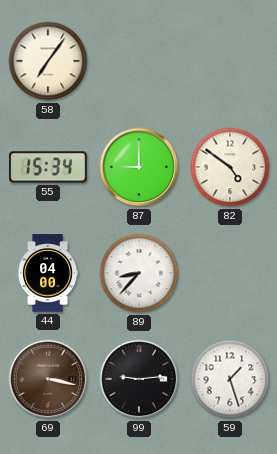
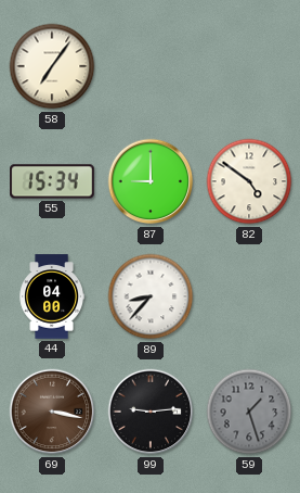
59 dial: white -> grey (249, 412)
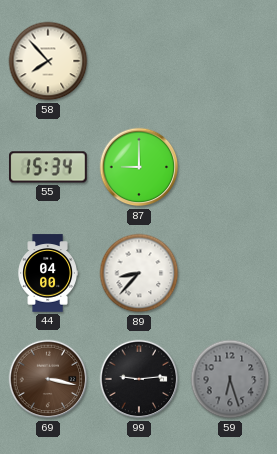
58: 7:06 -> 7:53 (48, 61)
82: 4:51 -> none (249, 181)
59: 1:27 -> 6:27 (230, 379)
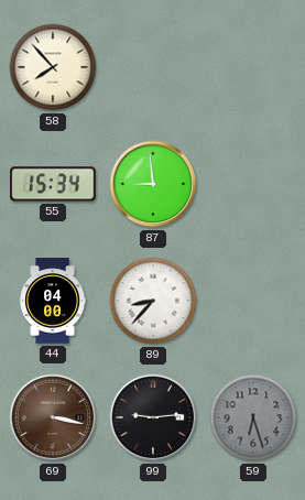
87: 9:00 -> 8:59 (153, 184)
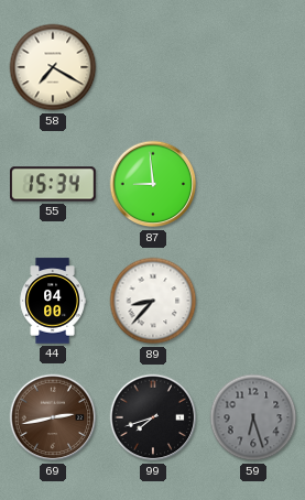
58: 7:53 -> 7:20 (53, 67)
69: 3:17 -> 2:43 (53, 417)
99: 9:14 -> 7:42 (153, 417)
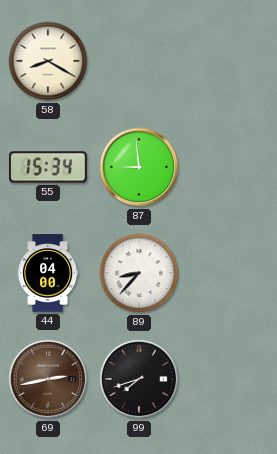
58: 7:20 -> 8:20 (48, 61)
59: 6:27 -> none (253, 417)
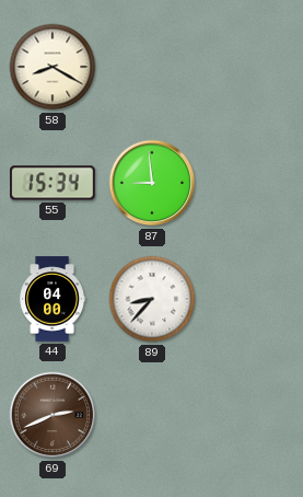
69: 2:43 -> 2:41 (53, 415)
99: 7:42 -> none (139, 379)
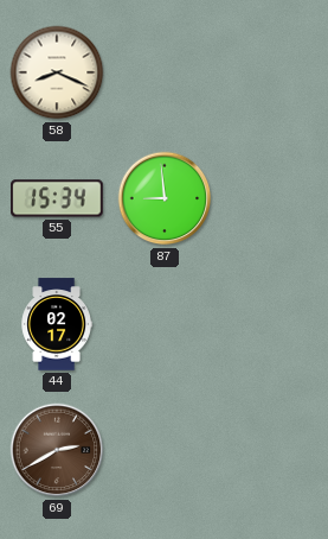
58: 8:20 -> 8:19 (57, 72)
44: 04:00 -> 02:17 (57, 324)
89: 8:37 -> none (152, 299)
69: 2:41 -> 2:40 (57, 450)
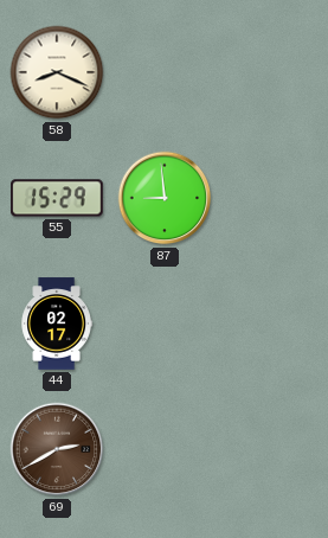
55: 15:34 -> 15:29 (57, 198)
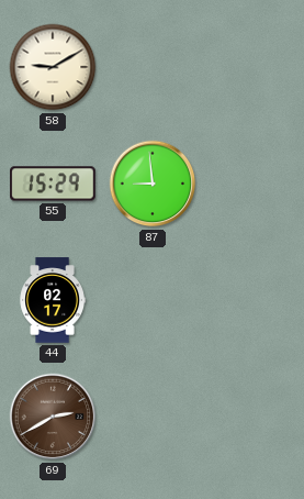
58: 8:19 -> 9:10 (53, 67)
